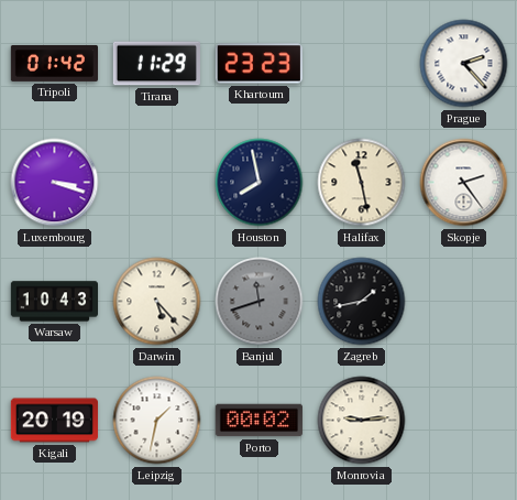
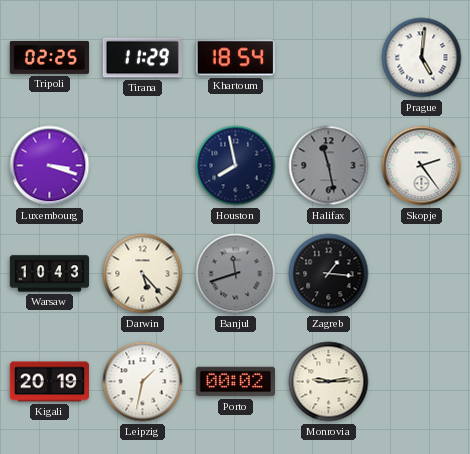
Tripoli: 01:42 -> 02:25 (49, 57)
Khartoum: 23:23 -> 18:54 (235, 58)
Prague: 2:23 -> 5:01 (422, 58)
Halifax dial: cream -> grey (329, 166)
Zagreb: 1:43 -> 1:16 (329, 274)
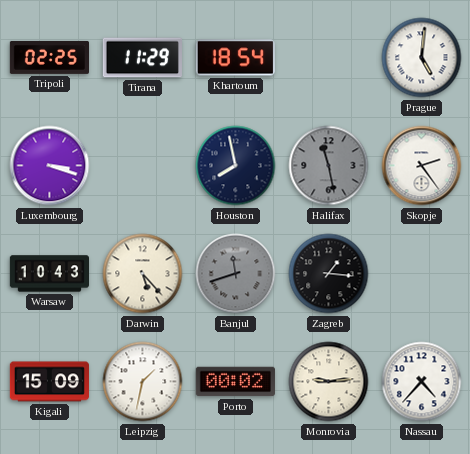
Kigali: 20:19 -> 15:09 (49, 382)
Nassau: none -> 4:37 (422, 382)
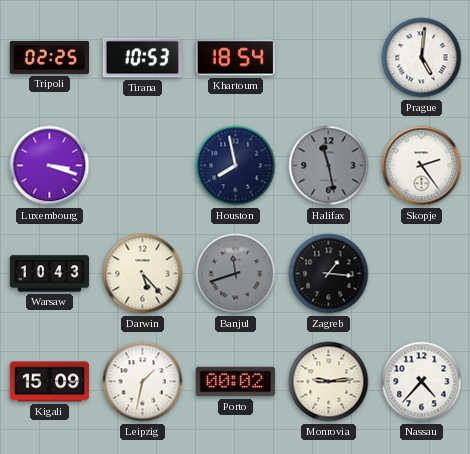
Tirana: 11:29 -> 10:53 (142, 58)
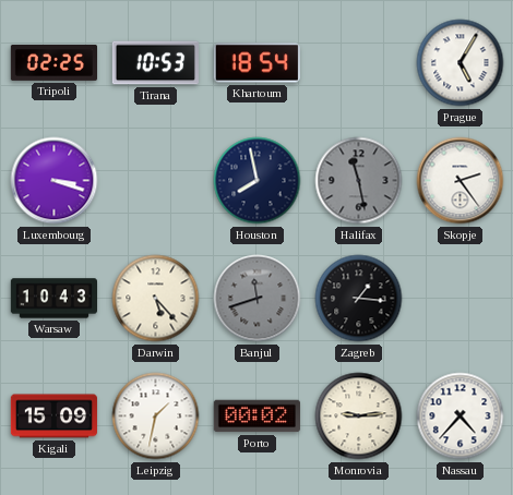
Prague: 5:01 -> 5:05 (461, 63)
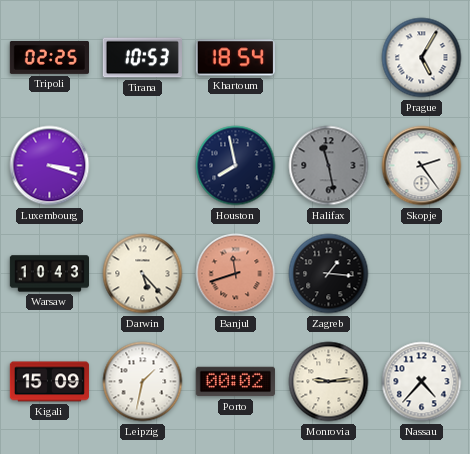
Banjul dial: grey -> salmon (236, 274)
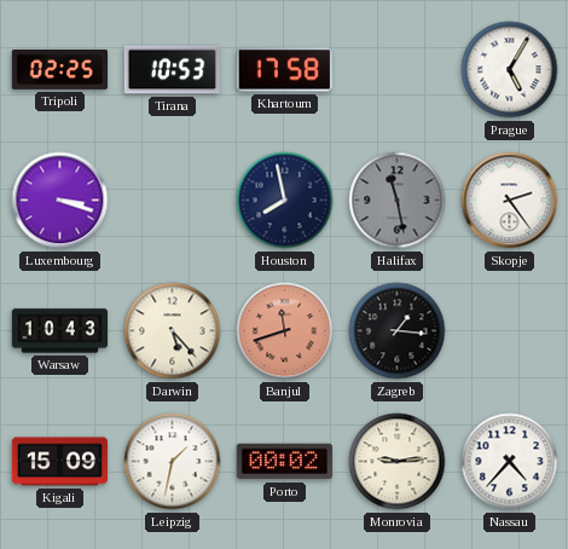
Khartoum: 18:54 -> 17:58 (284, 70)
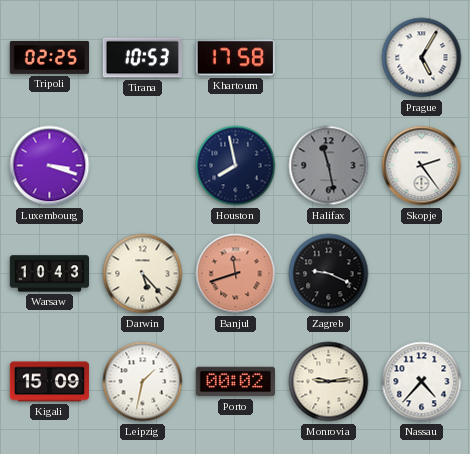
Zagreb: 1:16 -> 9:19 (329, 274)
